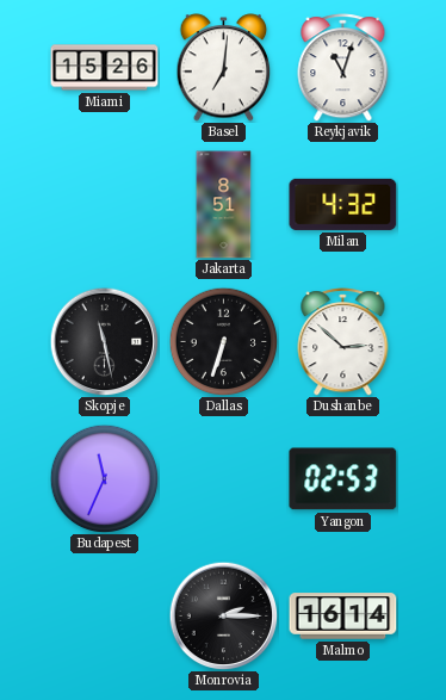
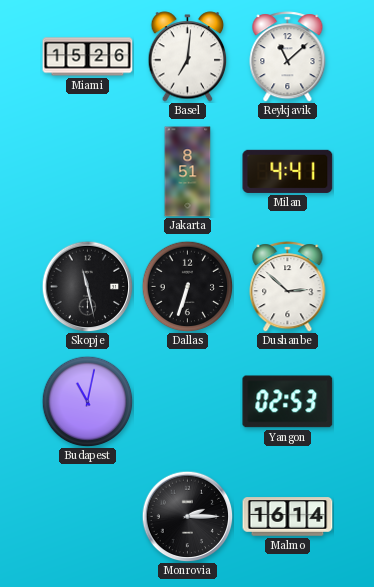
Reykjavik: 11:03 -> 11:08 (288, 57)
Milan: 4:32 -> 4:41 (288, 171)
Budapest: 11:34 -> 11:02 (87, 401)
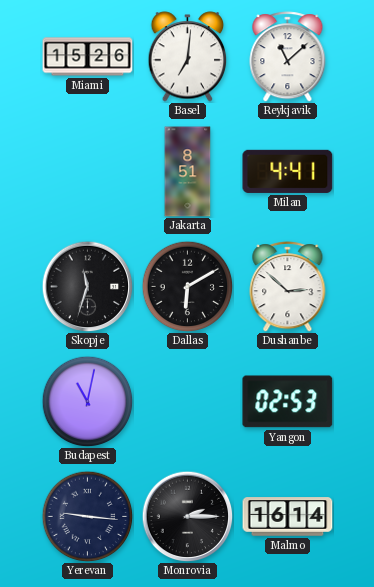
Skopje: 11:28 -> 11:33 (87, 286)
Dallas: 6:33 -> 6:10 (187, 286)
Yerevan: none -> 9:16 (87, 516)
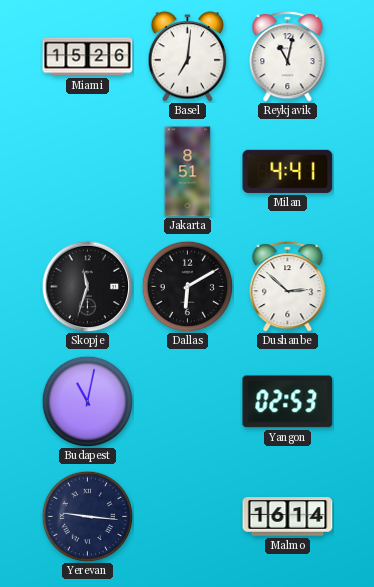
Reykjavik: 11:08 -> 11:02 (288, 57)
Monrovia: 2:15 -> none (187, 516)
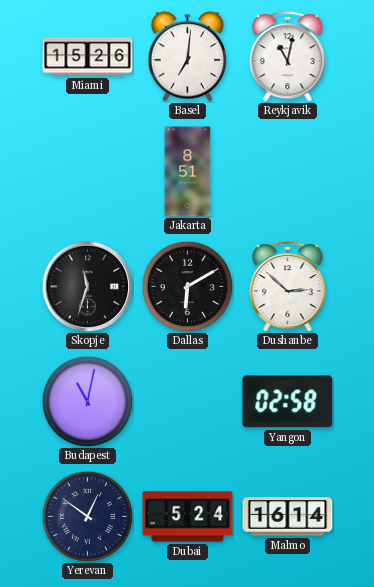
Milan: 4:41 -> none (288, 171)
Yangon: 02:53 -> 02:58 (288, 402)
Yerevan: 9:16 -> 12:51 (87, 516)
Dubai: none -> 5:24 (188, 517)
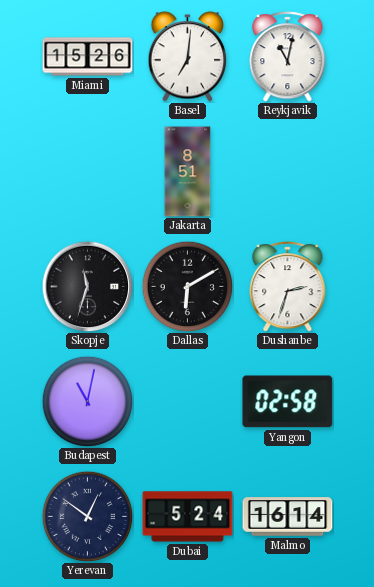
Dushanbe: 2:52 -> 2:33 (288, 287)
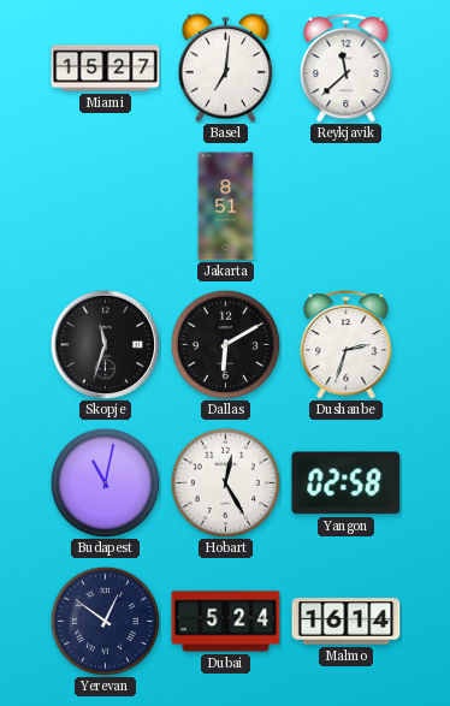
Miami: 15:26 -> 15:27 (106, 69)
Reykjavik: 11:02 -> 11:38 (347, 69)
Hobart: none -> 12:25 (225, 482)
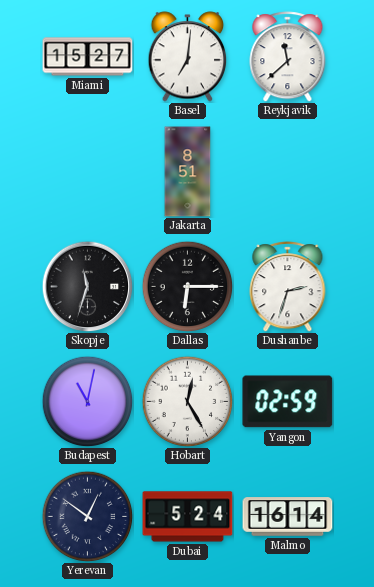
Dallas: 6:10 -> 6:15 (187, 286)
Yangon: 02:58 -> 02:59 (288, 402)
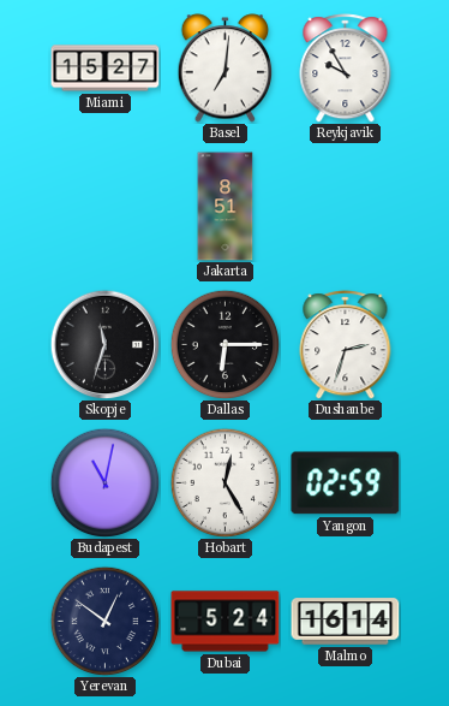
Reykjavik: 11:38 -> 9:55 (346, 69)
